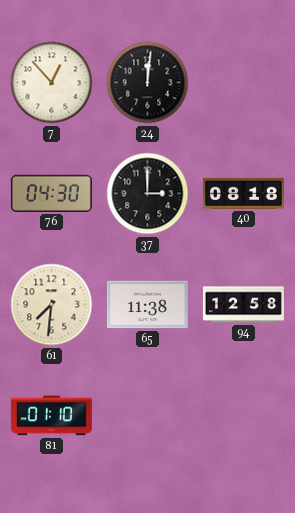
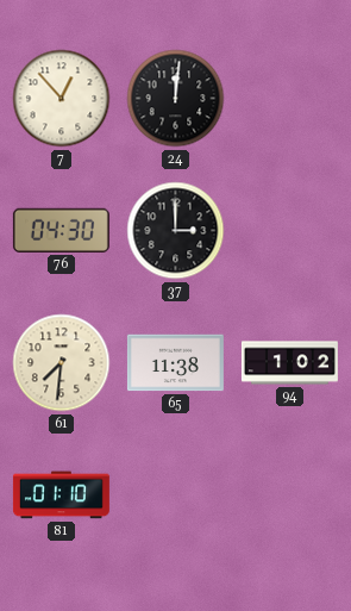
40: 08:18 -> none (243, 193)
94: 12:58 -> 1:02 (289, 363)
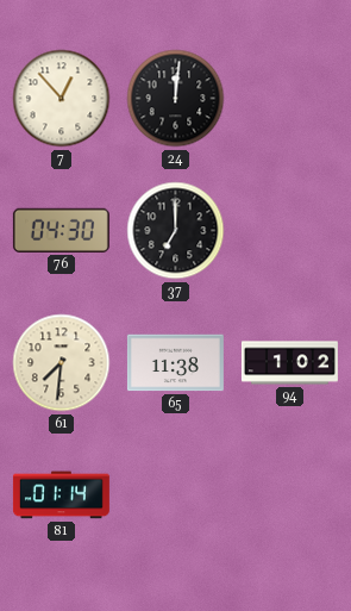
37: 3:00 -> 7:00 (176, 231)
81: 01:10 -> 01:14 (61, 495)
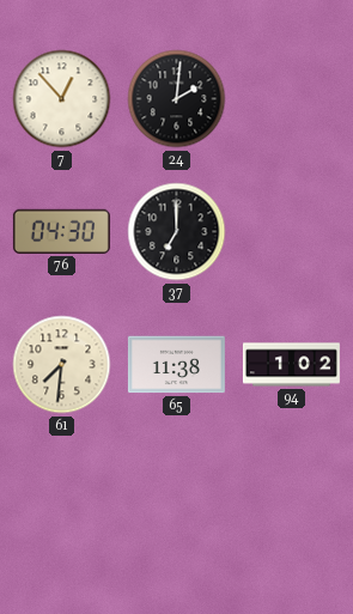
24: 12:01 -> 2:01 (177, 99)
81: 01:14 -> none (61, 495)
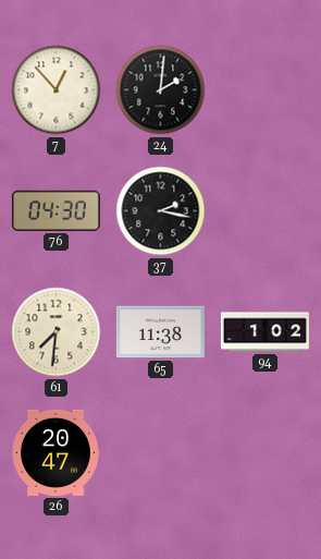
37: 7:00 -> 2:17 (161, 211)
26: none -> 20:47 (55, 452)
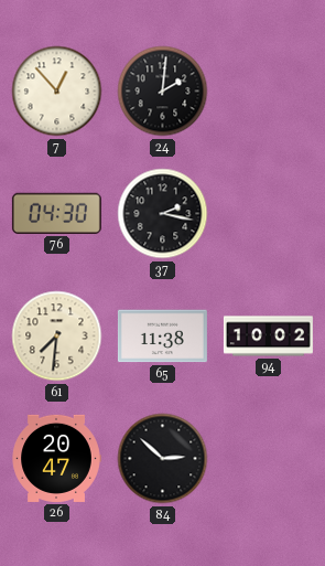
94: 1:02 -> 10:02 (268, 337)
84: none -> 2:52 (163, 459)
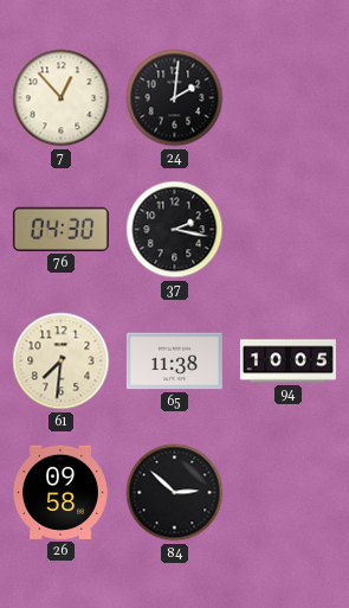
94: 10:02 -> 10:05 (287, 361)
26: 20:47 -> 09:58 (60, 492)
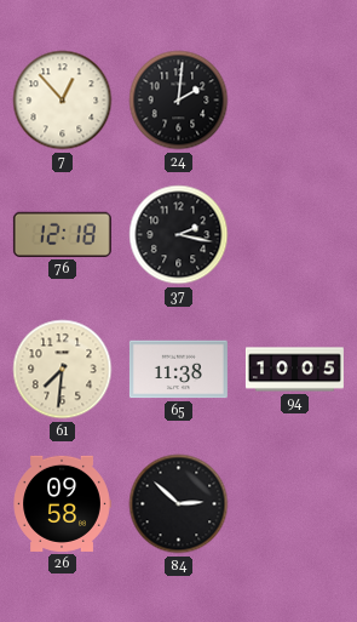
76: 04:30 -> 12:18 (62, 234)
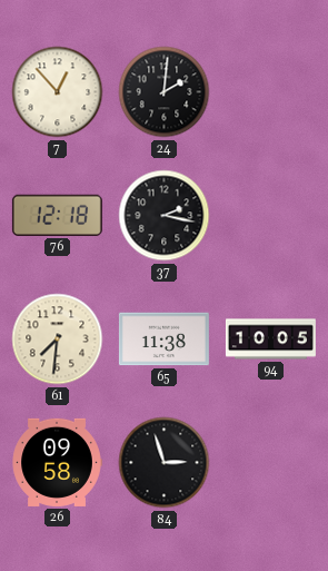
84: 2:52 -> 2:57 (165, 463)
